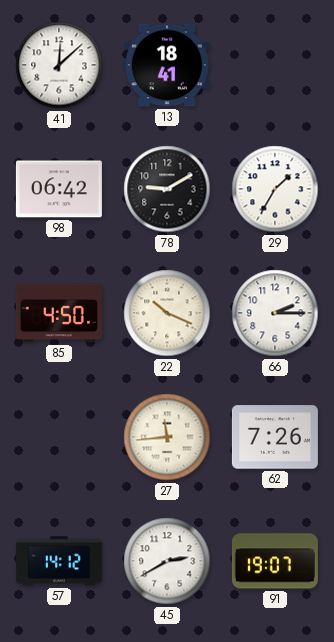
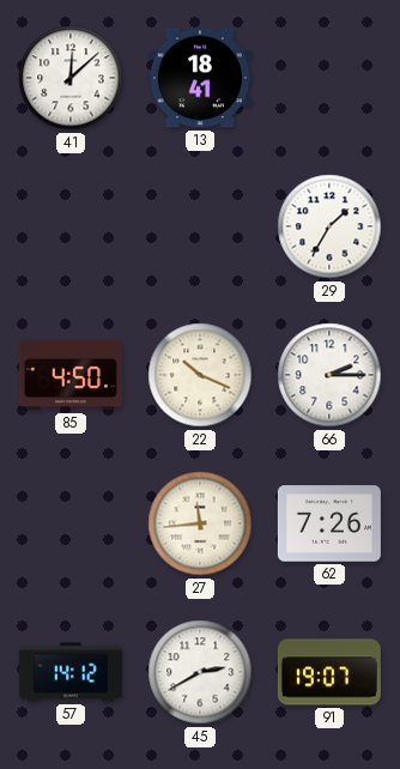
98: 06:42 -> none (59, 189)
78: 9:10 -> none (167, 189)
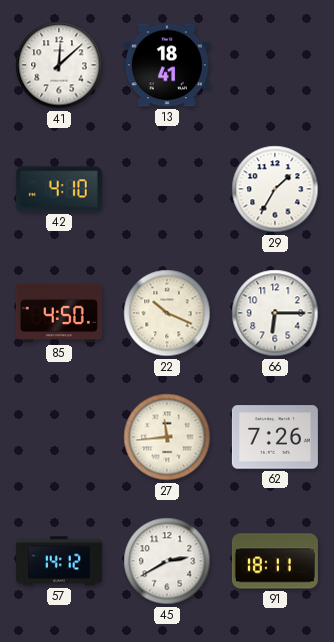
42: none -> 4:10 (59, 189)
66: 2:15 -> 6:15 (275, 313)
91: 19:07 -> 18:11 (275, 561)
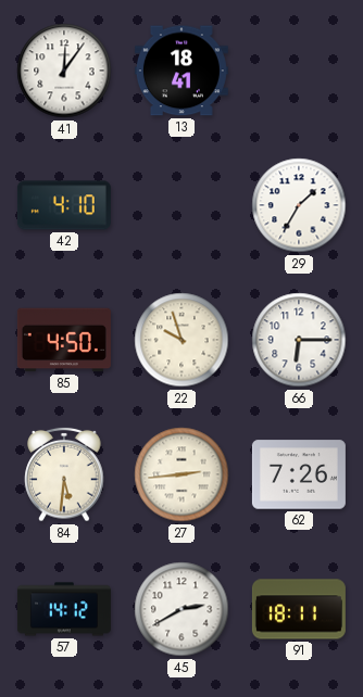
41: 12:08 -> 12:06 (64, 71)
22: 10:19 -> 9:57 (181, 340)
84: none -> 5:31 (64, 474)
27: 11:44 -> 2:44 (181, 474)
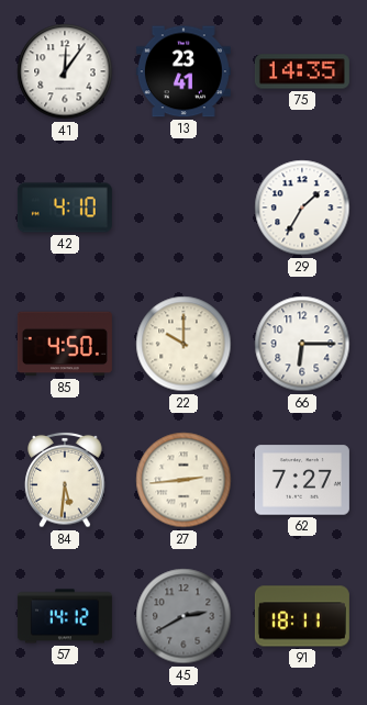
13: 18:41 -> 23:41 (183, 71)
75: none -> 14:35 (302, 71)
22: 9:57 -> 10:00 (183, 344)
62: 7:26 -> 7:27 (302, 480)
45 dial: white -> grey (183, 616)
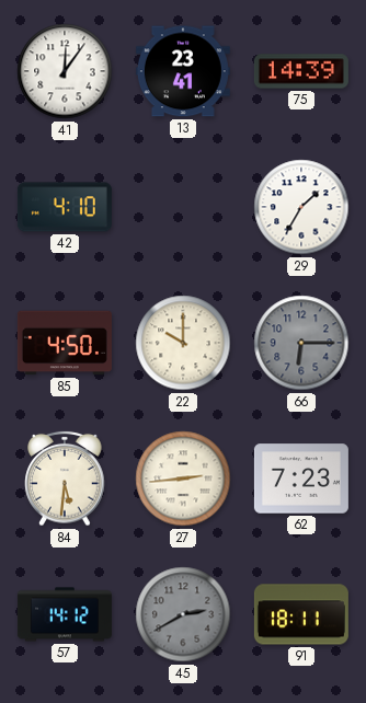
75: 14:35 -> 14:39 (301, 71)
66 dial: white -> grey (301, 343)
62: 7:27 -> 7:23 (301, 479)
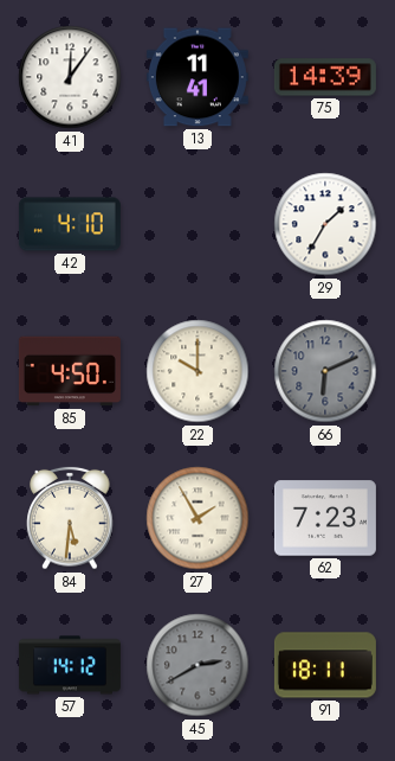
13: 23:41 -> 11:41 (197, 77)
66: 6:15 -> 6:11 (325, 371)
27: 2:44 -> 1:55 (197, 518)
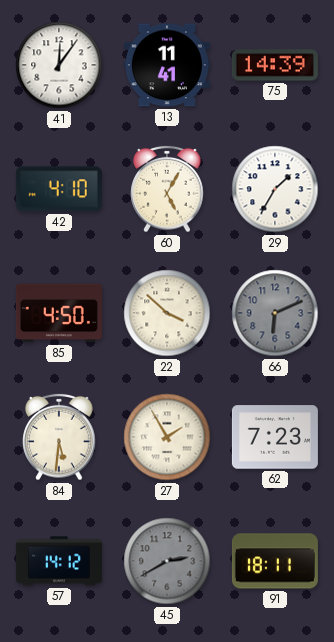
60: none -> 5:05 (167, 189)
22: 10:00 -> 3:52 (167, 313)
